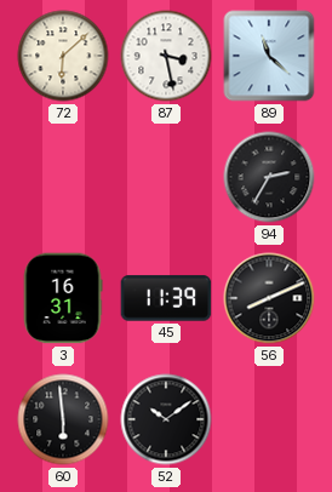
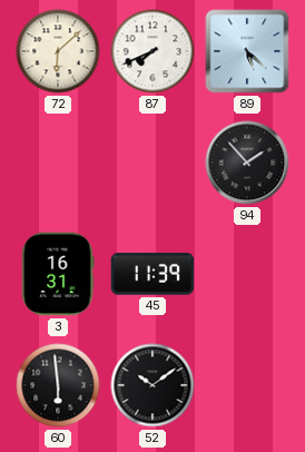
87: 3:28 -> 7:41 (152, 51)
89: 11:22 -> 5:22 (247, 51)
94: 2:35 -> 1:53 (247, 163)
56: 8:11 -> none (269, 298)
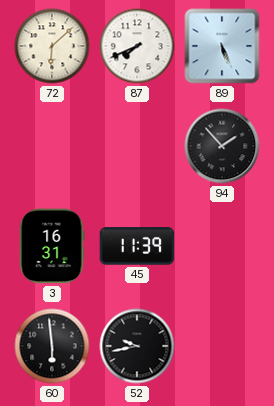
89: 5:22 -> 5:26 (222, 46)
52: 10:09 -> 9:43 (137, 346)
